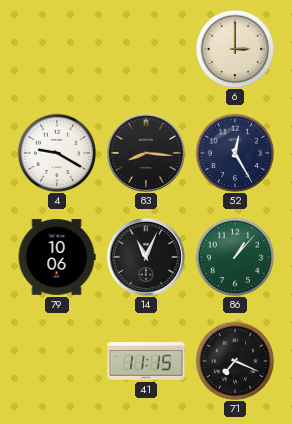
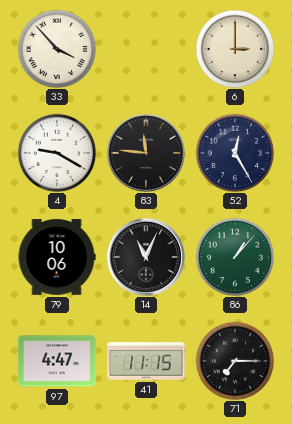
33: none -> 3:53 (57, 49)
83: 8:16 -> 11:46 (146, 153)
97: none -> 4:47 (57, 361)
71: 7:19 -> 7:15 (235, 361)
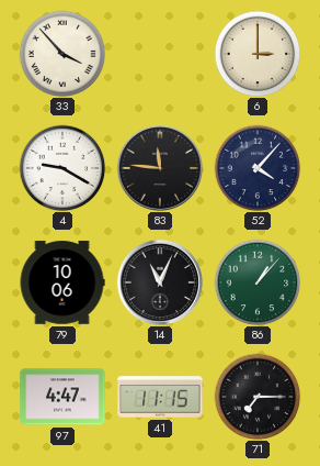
52: 12:25 -> 4:07 (258, 168)
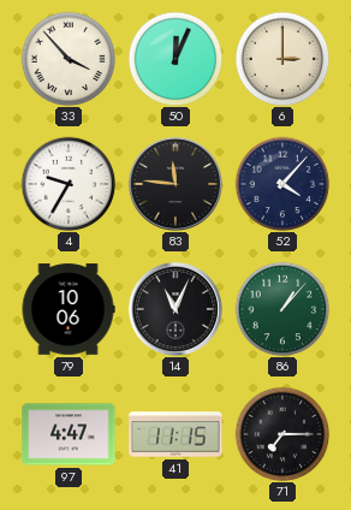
50: none -> 12:04 (175, 59)
4: 9:20 -> 9:35 (69, 184)
